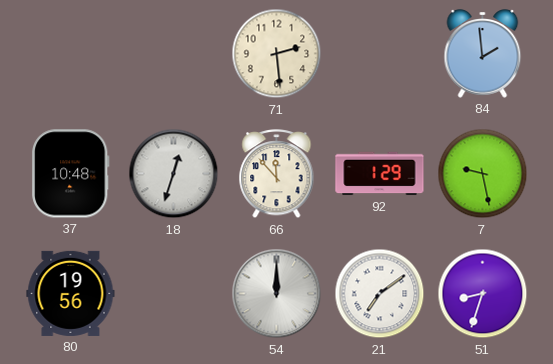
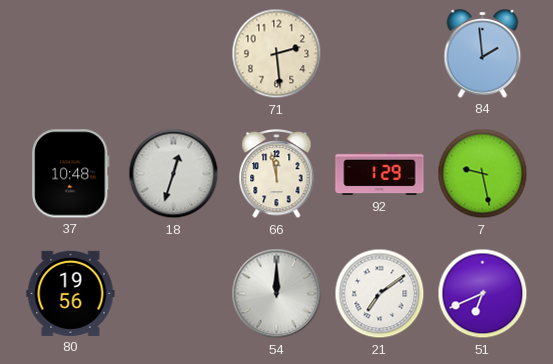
66: 11:53 -> 11:58 (277, 174)
51: 8:33 -> 6:41 (483, 294)
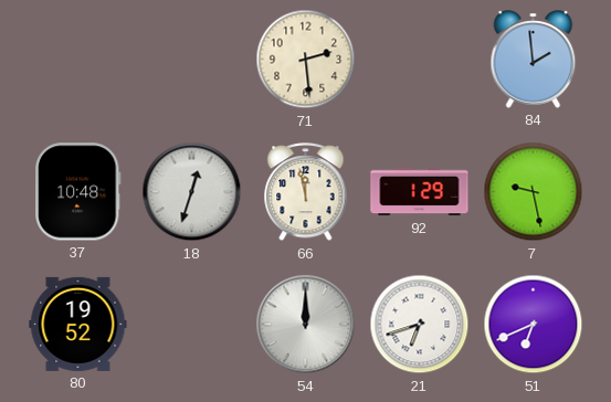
80: 19:56 -> 19:52 (78, 324)
21: 7:09 -> 6:42 (420, 325)
